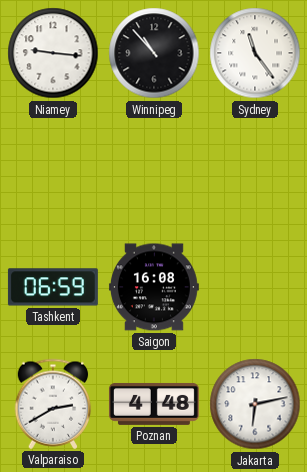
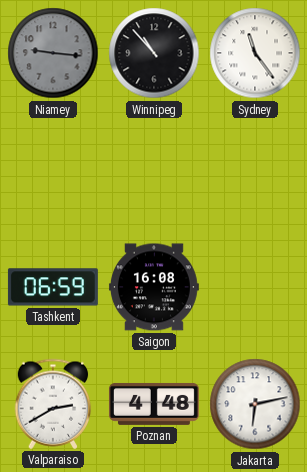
Niamey dial: white -> grey (53, 53)
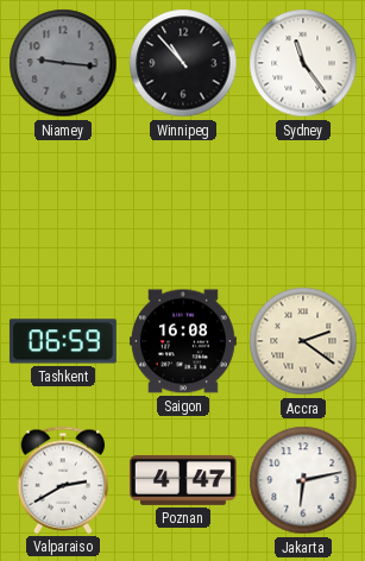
Accra: none -> 2:21 (303, 341)
Poznan: 4:48 -> 4:47 (183, 480)
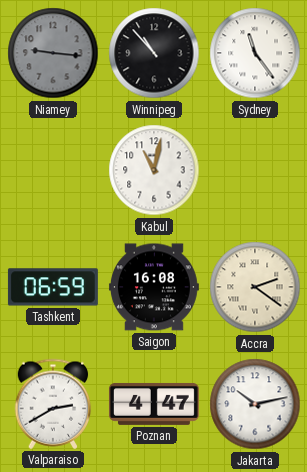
Kabul: none -> 11:02 (154, 170)
Jakarta: 6:13 -> 10:13 (255, 404)
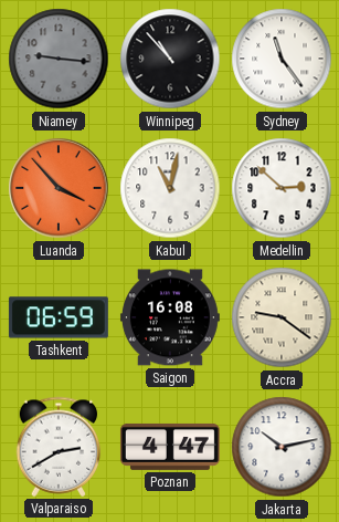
Luanda: none -> 3:53 (59, 188)
Medellin: none -> 2:52 (282, 188)
Accra: 2:21 -> 9:21 (282, 317)
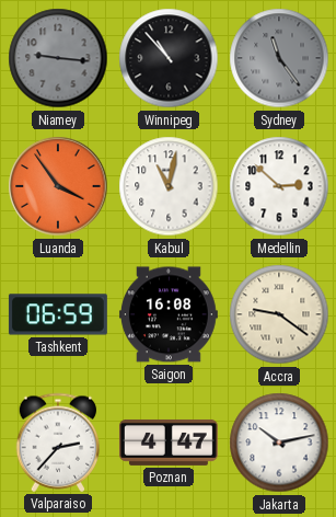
Sydney dial: white -> grey (279, 58)
Luanda: 3:53 -> 3:54 (58, 186)
Valparaiso: 2:40 -> 2:37 (58, 443)
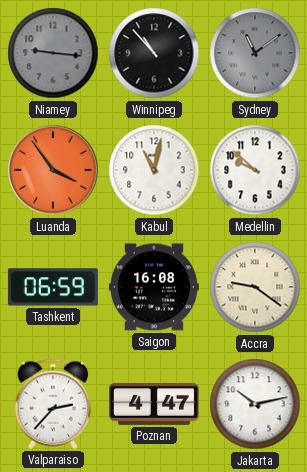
Sydney: 11:24 -> 11:09 (255, 53)
Medellin: 2:52 -> 9:52 (255, 170)
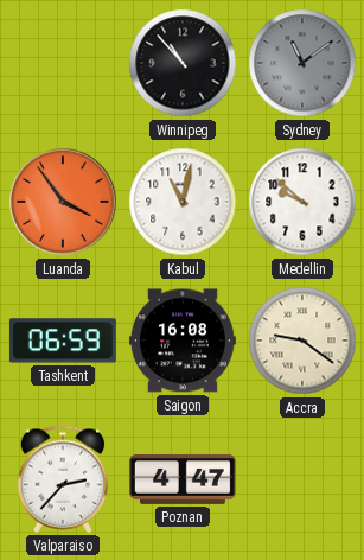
Niamey: 9:16 -> none (53, 53)
Jakarta: 10:13 -> none (255, 404)
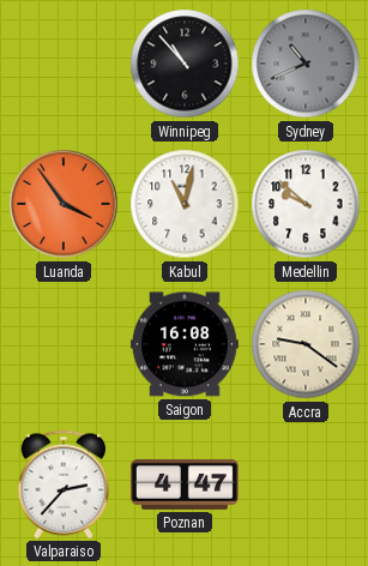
Sydney: 11:09 -> 10:41 (306, 64)
Tashkent: 06:59 -> none (63, 341)
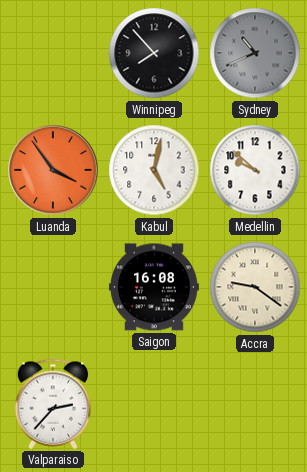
Winnipeg: 10:53 -> 7:53 (154, 53)
Kabul: 11:02 -> 5:02 (154, 170)
Poznan: 4:47 -> none (185, 484)
